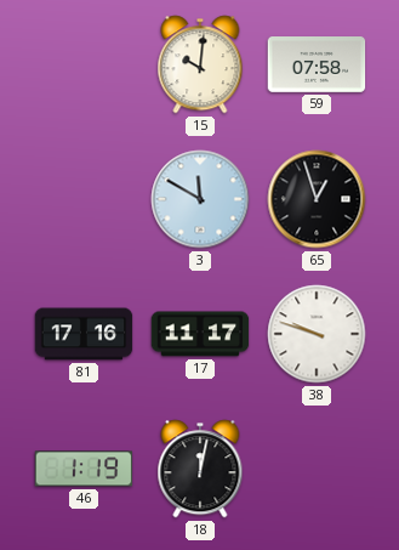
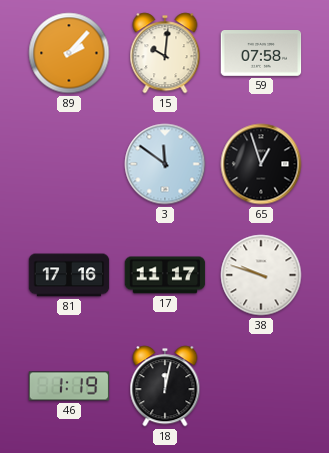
89: none -> 2:07 (69, 53)
3: 11:50 -> 11:51 (165, 164)
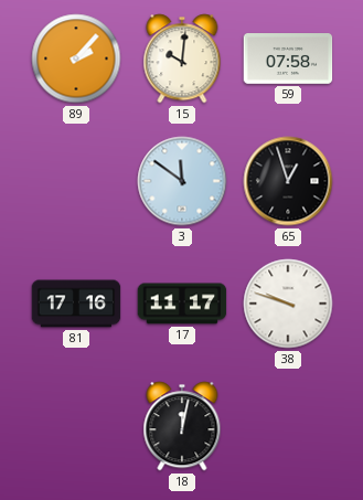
46: 1:19 -> none (69, 386)
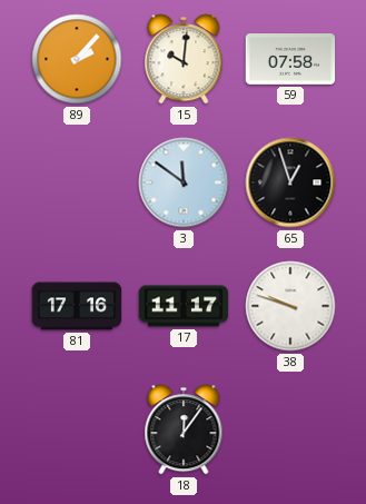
18: 12:02 -> 12:06 (184, 429)
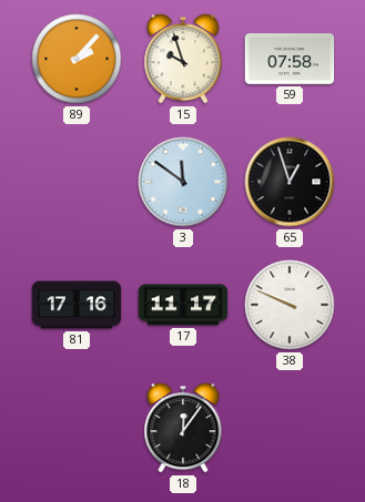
15: 10:01 -> 9:57 (183, 59)
38: 9:48 -> 9:49 (290, 305)
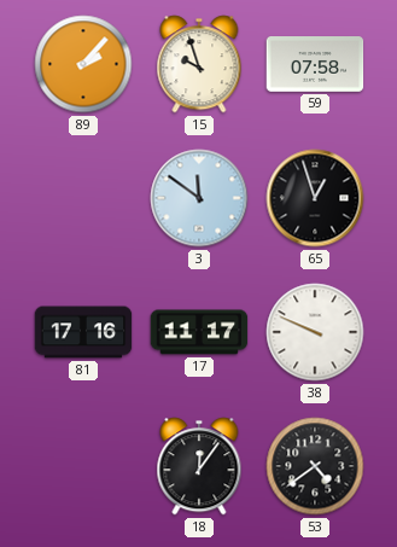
53: none -> 4:39 (315, 466)
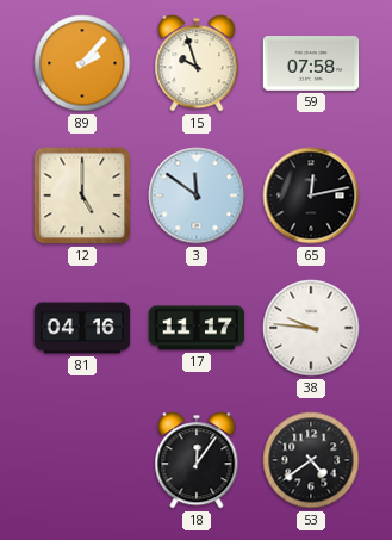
12: none -> 5:00 (82, 195)
65: 12:57 -> 12:13 (311, 195)
81: 17:16 -> 04:16 (82, 328)
38: 9:49 -> 9:46 (311, 328)
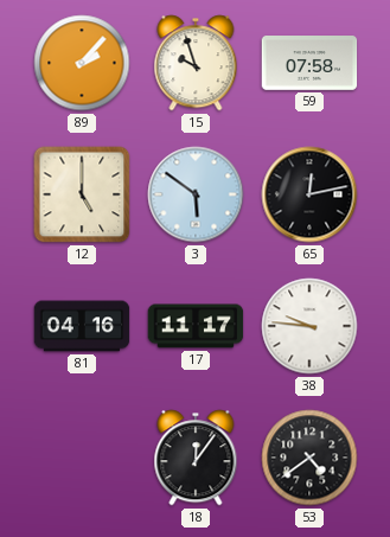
3: 11:51 -> 5:51 (196, 194)
